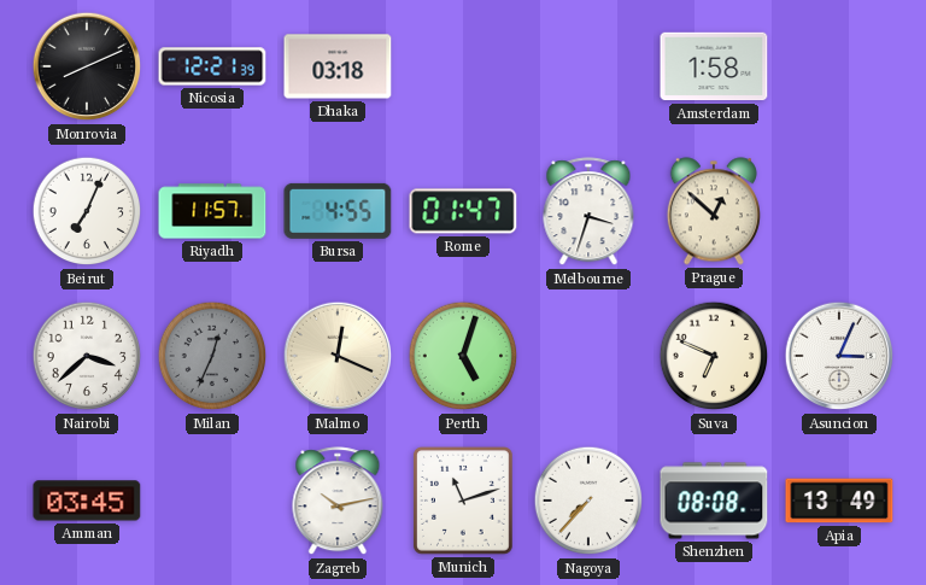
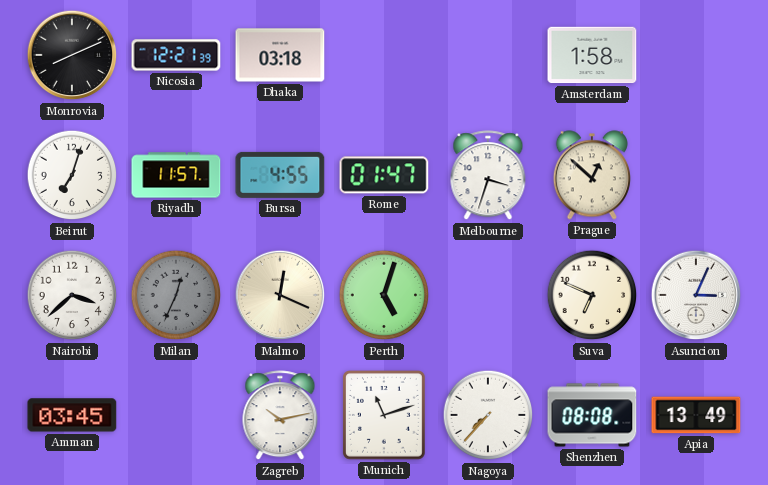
Beirut: 7:04 -> 7:03 (72, 175)
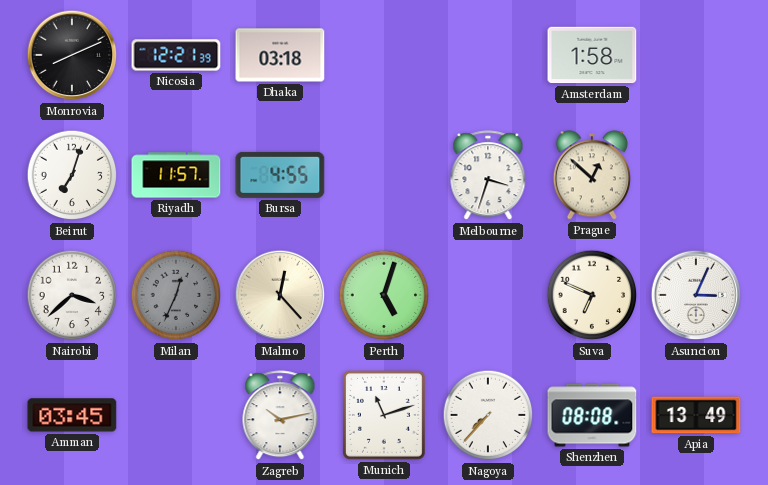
Rome: 01:47 -> none (384, 175)
Malmo: 12:19 -> 12:23 (280, 295)
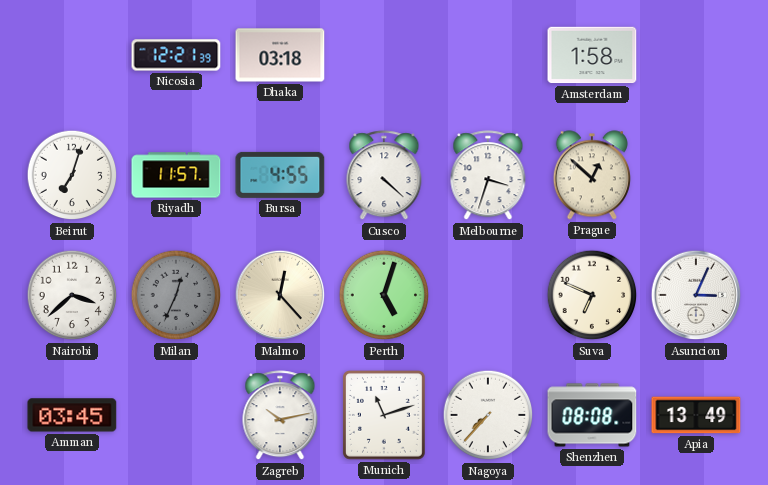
Monrovia: 8:11 -> none (72, 55)
Cusco: none -> 4:22 (384, 176)
